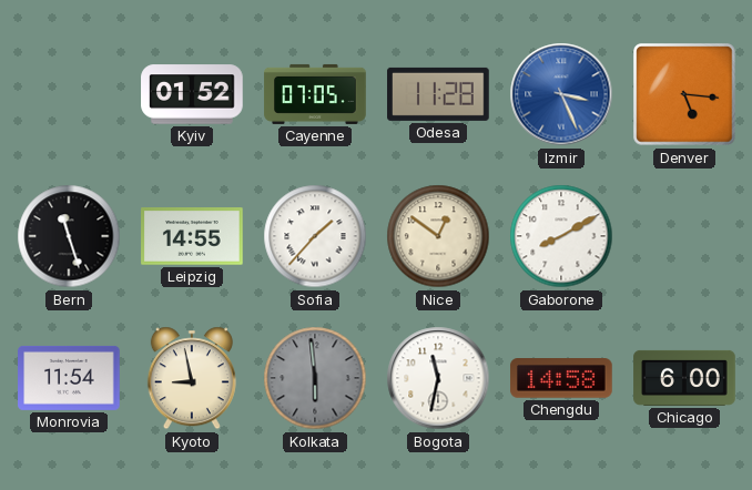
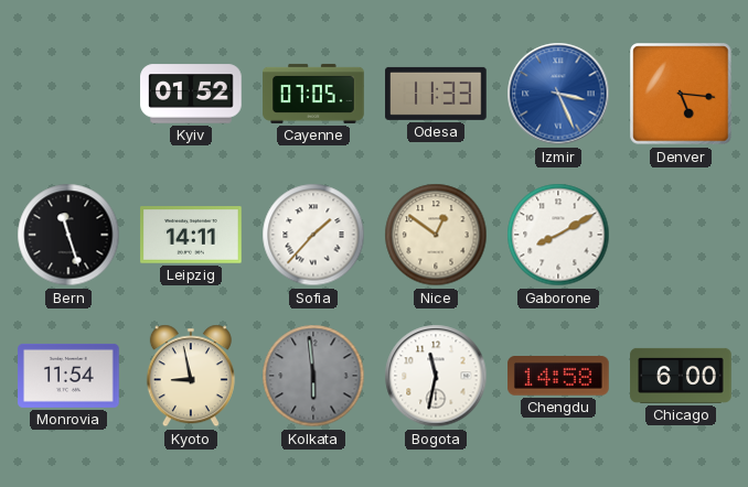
Odesa: 11:28 -> 11:33 (436, 94)
Leipzig: 14:55 -> 14:11 (191, 235)
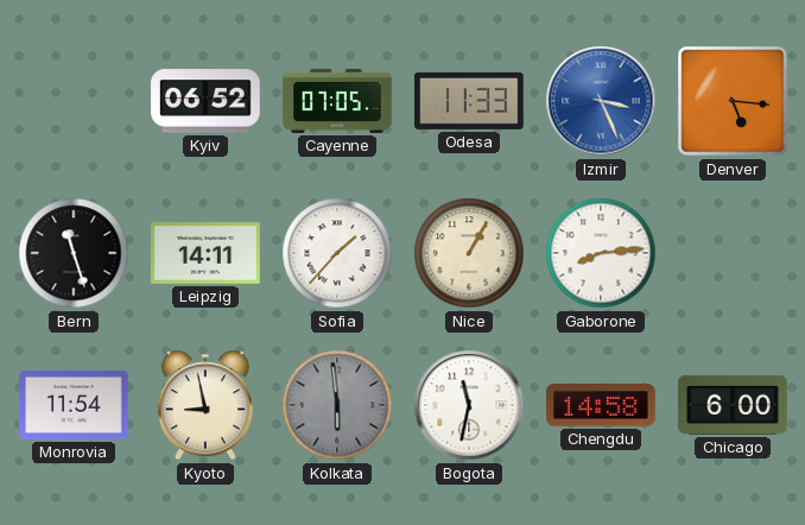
Kyiv: 01:52 -> 06:52 (205, 101)
Nice: 12:51 -> 1:05 (469, 253)
Gaborone: 8:10 -> 8:14 (601, 253)
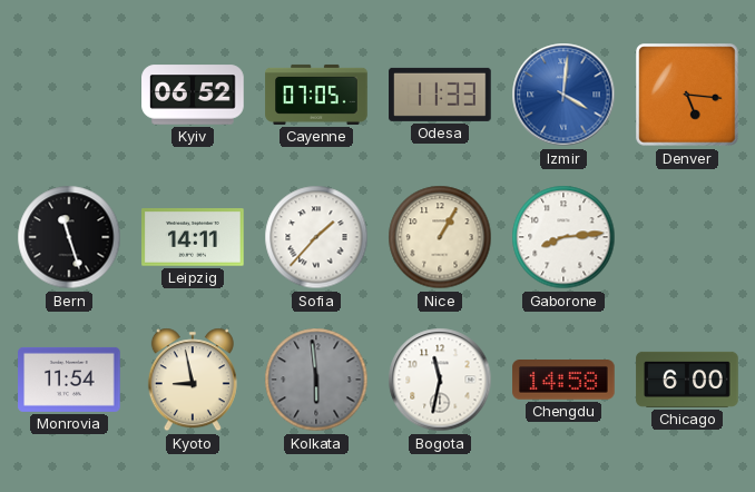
Izmir: 3:26 -> 4:01 (563, 95)
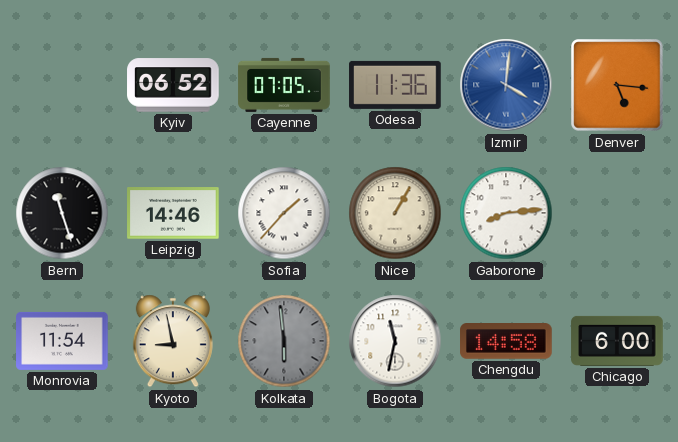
Odesa: 11:33 -> 11:36 (395, 85)
Leipzig: 14:11 -> 14:46 (173, 213)
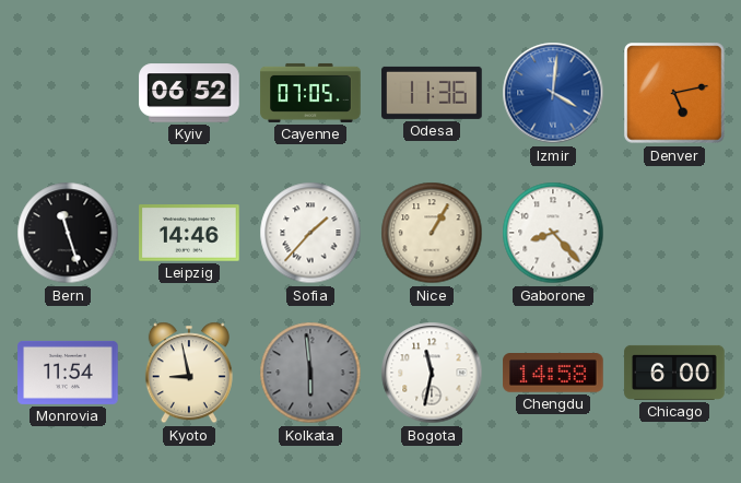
Denver: 5:16 -> 5:13 (674, 93)
Gaborone: 8:14 -> 8:23 (553, 233)
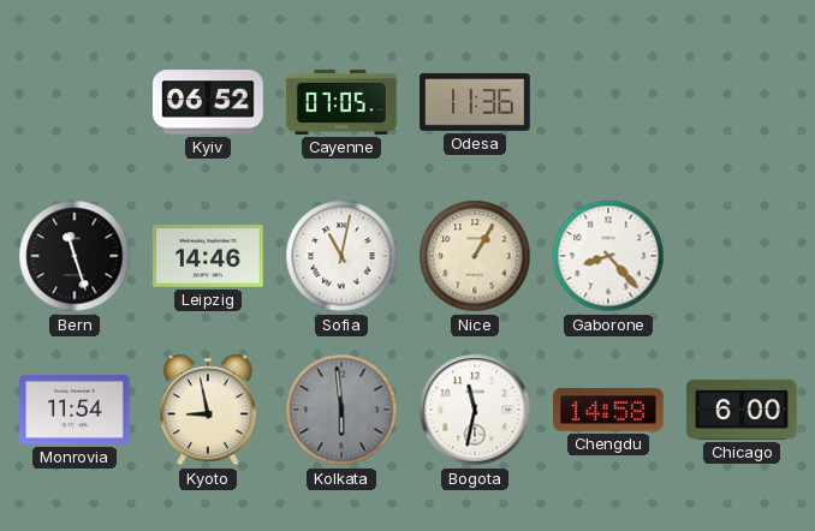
Izmir: 4:01 -> none (553, 93)
Denver: 5:13 -> none (674, 93)
Sofia: 1:37 -> 11:02 (341, 256)
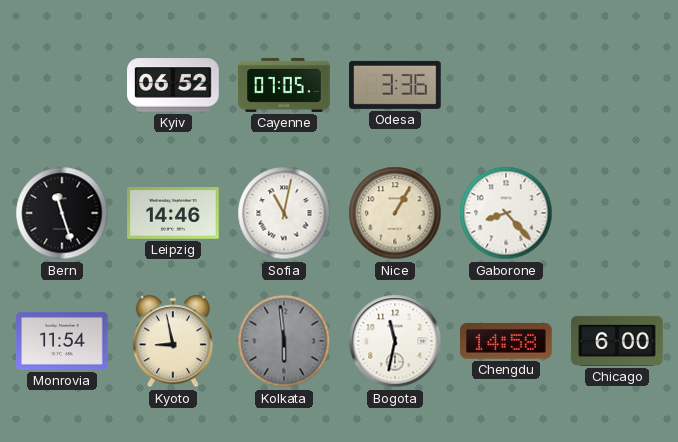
Odesa: 11:36 -> 3:36 (395, 85)
